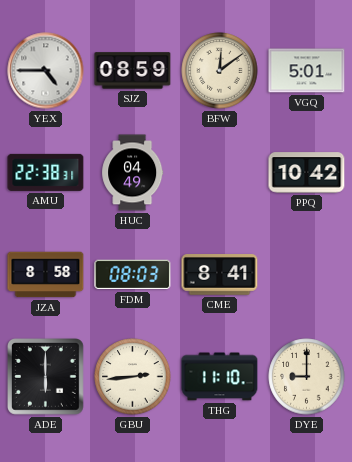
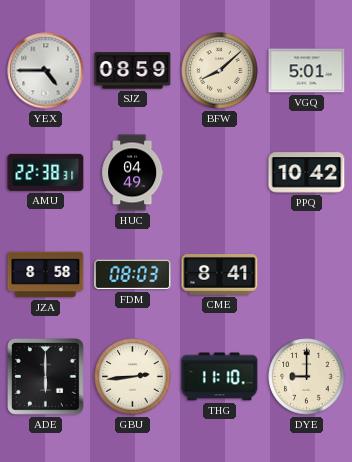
BFW: 12:09 -> 8:08 (220, 71)
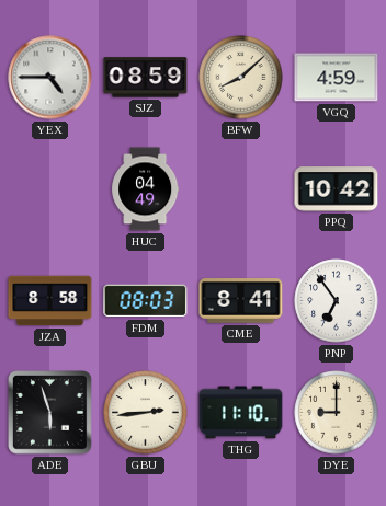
VGQ: 5:01 -> 4:59 (337, 78)
AMU: 22:38 -> none (46, 172)
PNP: none -> 6:54 (337, 301)
ADE: 6:00 -> 5:57 (50, 413)
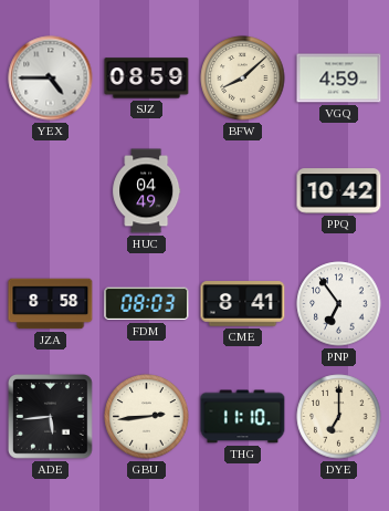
ADE: 5:57 -> 5:44 (51, 417)
DYE: 9:00 -> 7:00 (339, 417)
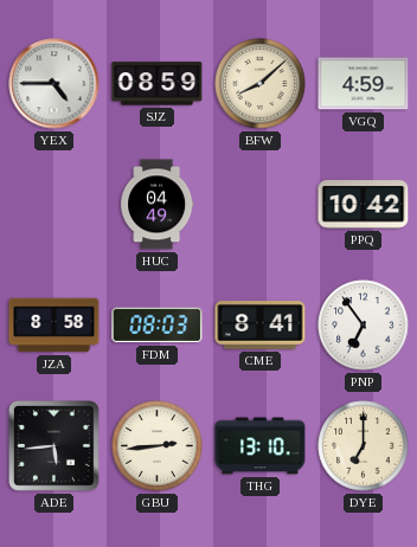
THG: 11:10 -> 13:10 (261, 446)
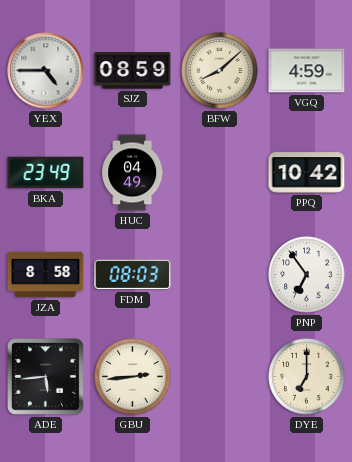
BKA: none -> 23:49 (46, 173)
CME: 8:41 -> none (261, 326)
THG: 13:10 -> none (261, 446)
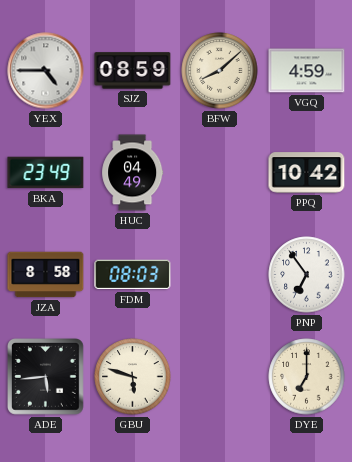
GBU: 2:44 -> 5:48 (133, 377)
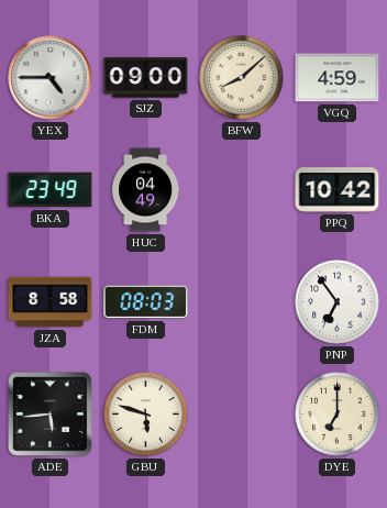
SJZ: 08:59 -> 09:00 (146, 78)
